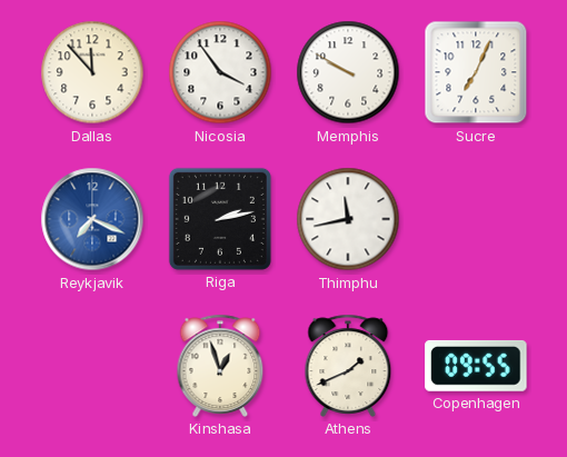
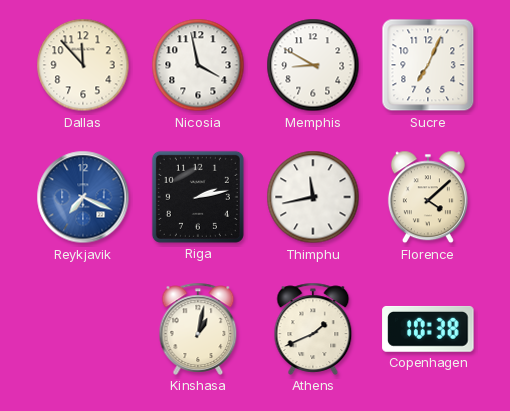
Nicosia: 3:54 -> 3:58 (198, 65)
Memphis: 9:50 -> 8:50 (313, 65)
Florence: none -> 4:08 (428, 197)
Kinshasa: 12:57 -> 1:02 (198, 329)
Copenhagen: 09:55 -> 10:38 (428, 329)
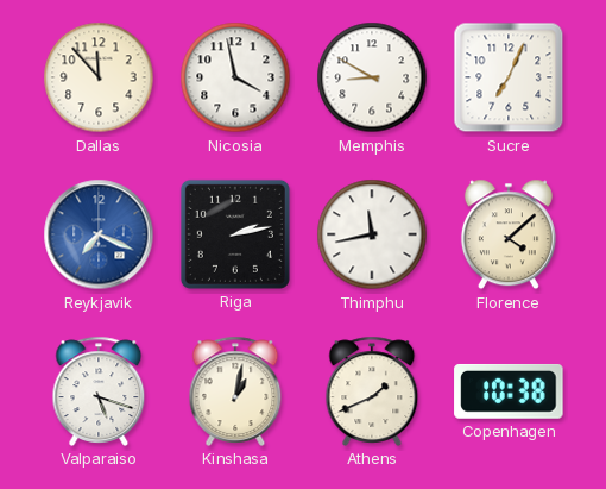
Valparaiso: none -> 5:18 (99, 391)
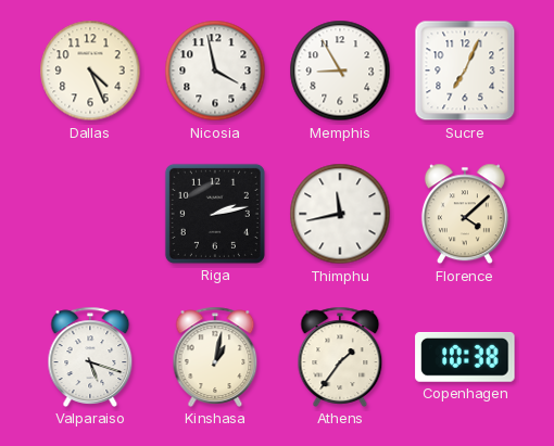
Dallas: 11:53 -> 4:26 (90, 71)
Memphis: 8:50 -> 8:55 (340, 71)
Reykjavik: 7:19 -> none (99, 234)
Athens: 1:41 -> 1:36 (340, 357)
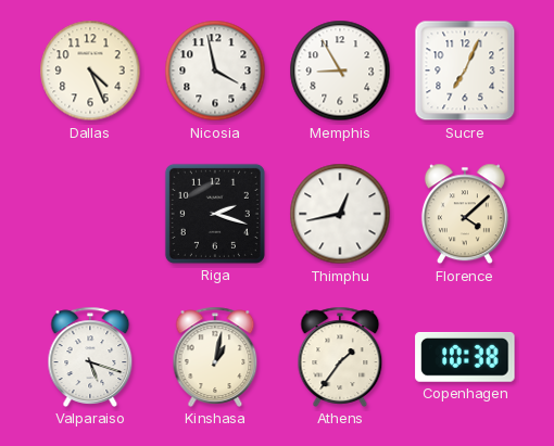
Riga: 2:13 -> 2:18 (215, 214)
Thimphu: 11:43 -> 12:43 (340, 214)
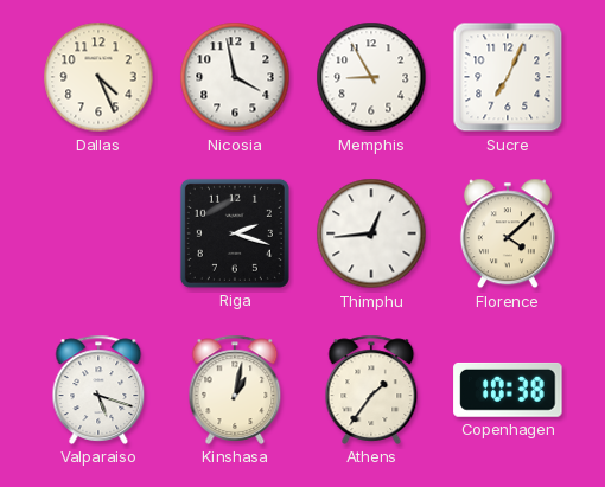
Thimphu: 12:43 -> 12:44 (371, 233)
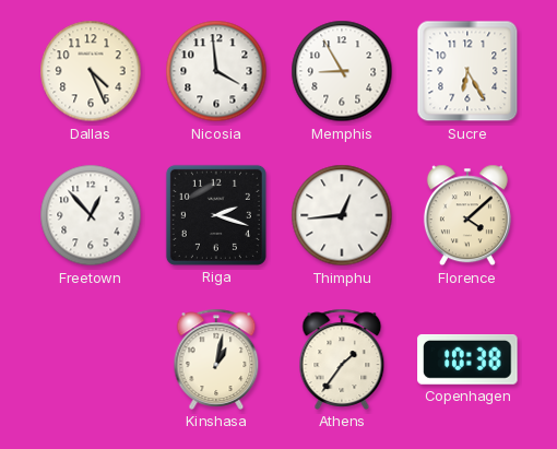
Nicosia: 3:58 -> 3:59 (216, 71)
Sucre: 7:04 -> 6:25 (467, 71)
Freetown: none -> 12:53 (91, 215)
Valparaiso: 5:18 -> none (98, 390)
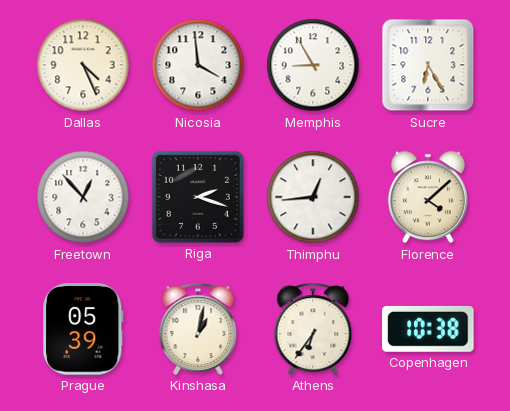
Prague: none -> 05:39 (83, 329)
Athens: 1:36 -> 6:36 (313, 329)
